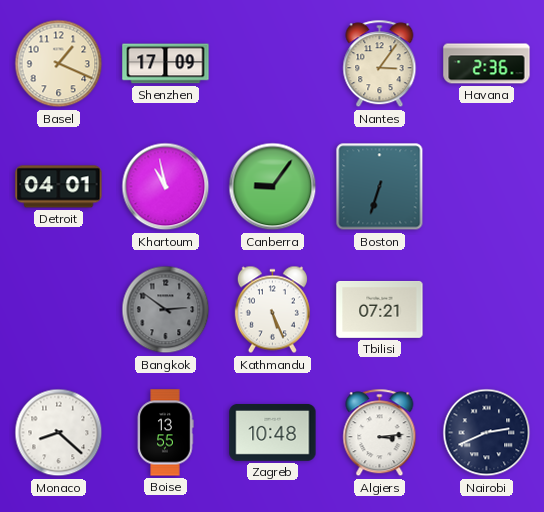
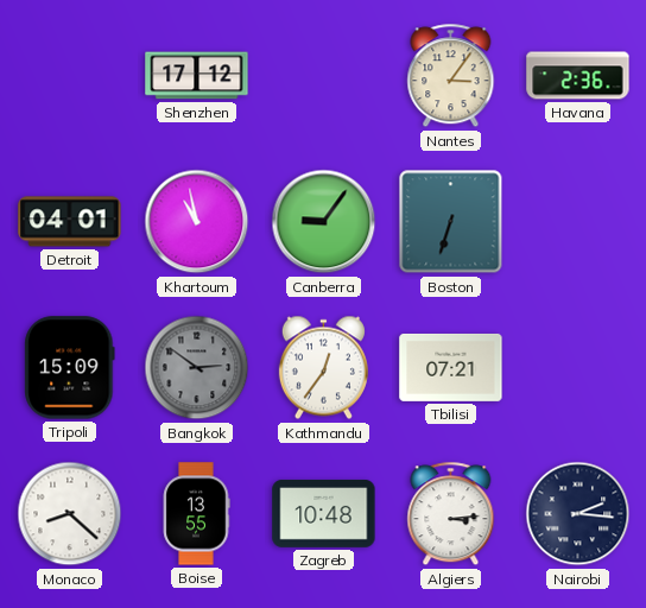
Basel: 1:19 -> none (59, 64)
Shenzhen: 17:09 -> 17:12 (197, 76)
Tripoli: none -> 15:09 (70, 368)
Kathmandu: 5:26 -> 12:36 (323, 368)
Nairobi: 2:41 -> 2:16 (578, 514)
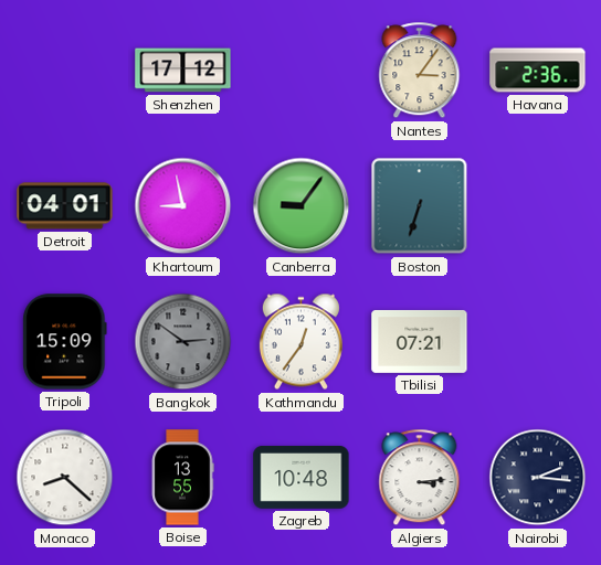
Khartoum: 10:58 -> 8:58 (183, 206)
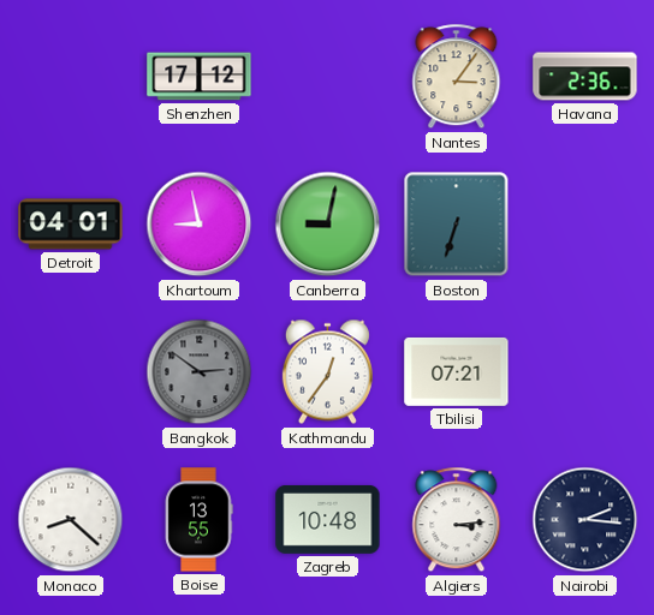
Canberra: 9:06 -> 9:02 (328, 225)
Tripoli: 15:09 -> none (65, 342)
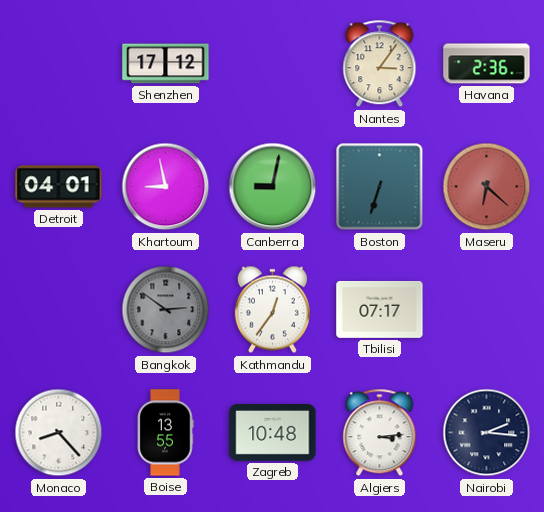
Maseru: none -> 6:22 (487, 187)
Tbilisi: 07:21 -> 07:17 (380, 309)
Monaco: 8:22 -> 8:23 (59, 433)
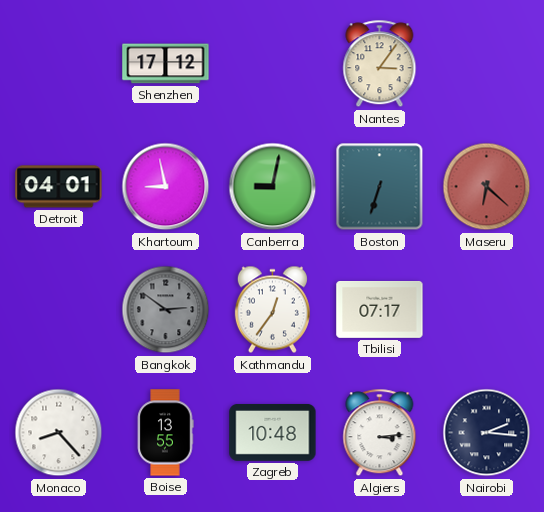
Havana: 2:36 -> none (487, 64)
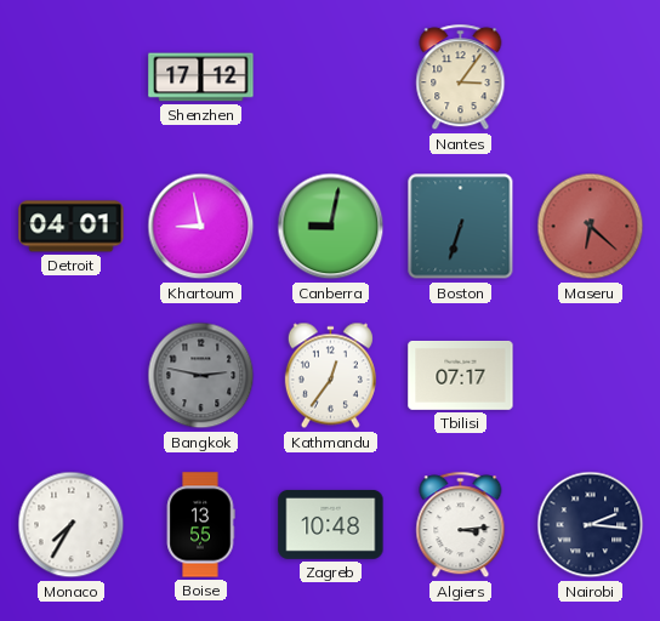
Bangkok: 2:51 -> 2:47 (201, 376)
Monaco: 8:23 -> 7:35 (72, 525)
